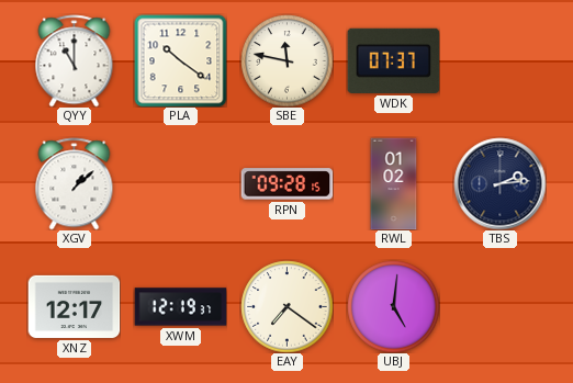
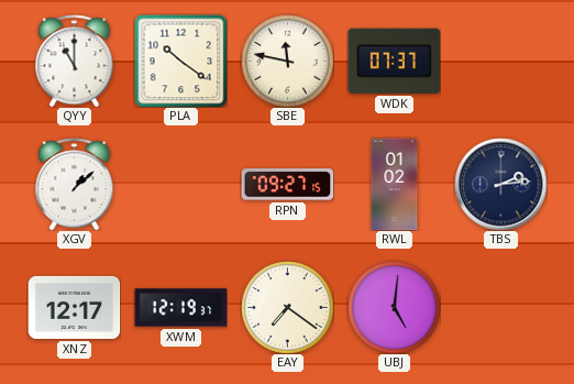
RPN: 09:28 -> 09:27 (287, 185)
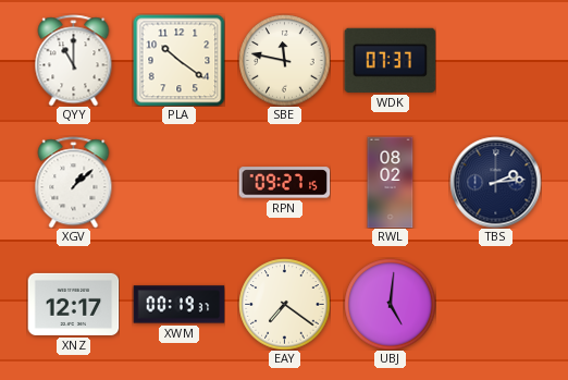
RWL: 01:02 -> 08:02 (391, 182)
XWM: 12:19 -> 00:19 (178, 305)
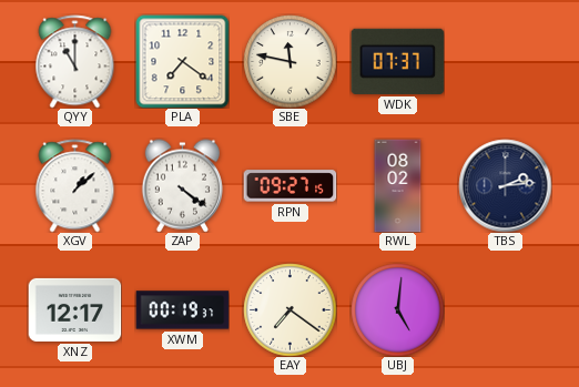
PLA: 10:21 -> 7:21 (182, 61)
ZAP: none -> 4:21 (182, 185)
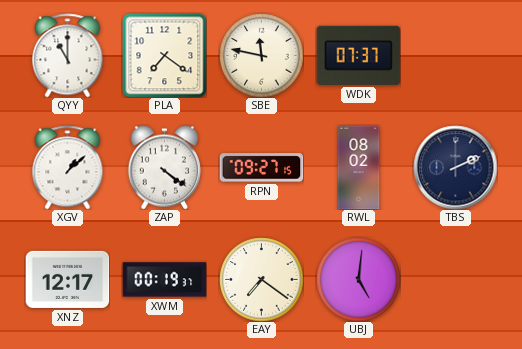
TBS: 2:14 -> 2:11 (455, 167)
